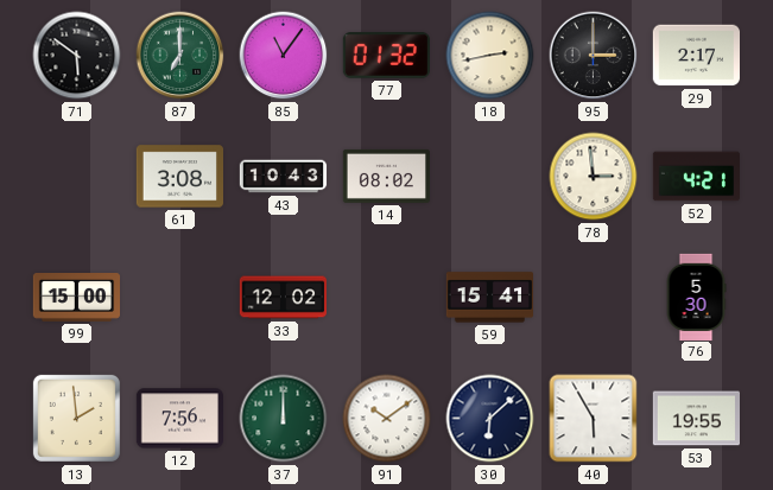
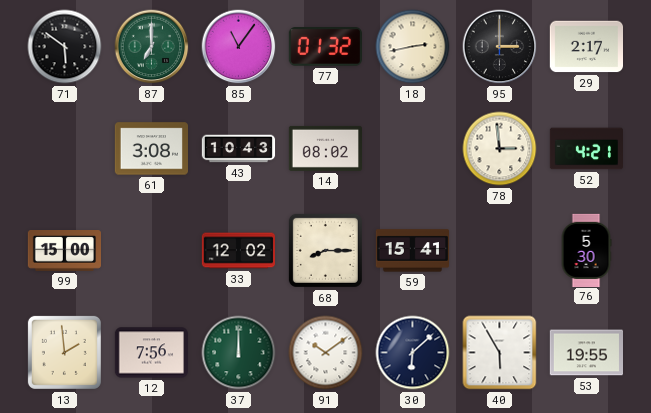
68: none -> 8:15 (325, 250)
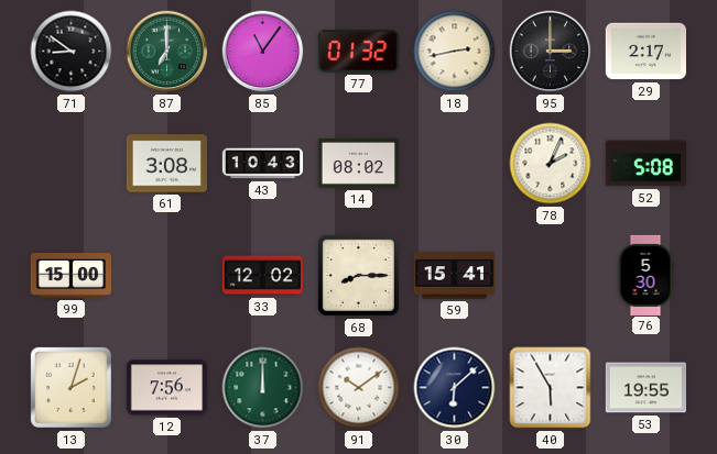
71: 5:51 -> 8:51 (72, 52)
78: 2:59 -> 2:04 (551, 164)
52: 4:21 -> 5:08 (645, 164)
13: 1:59 -> 2:03 (70, 387)
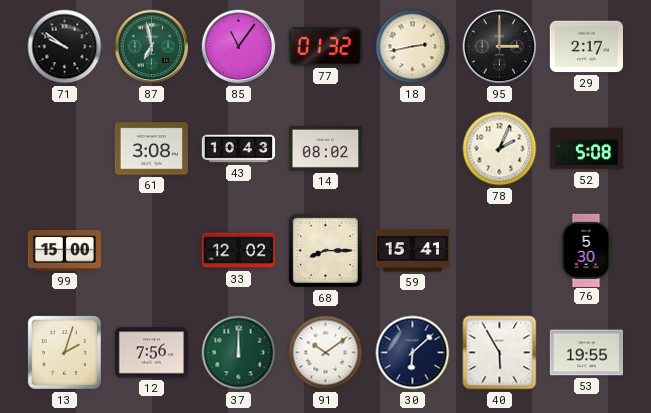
71: 8:51 -> 9:51 (65, 47)
87: 7:00 -> 6:58 (152, 47)
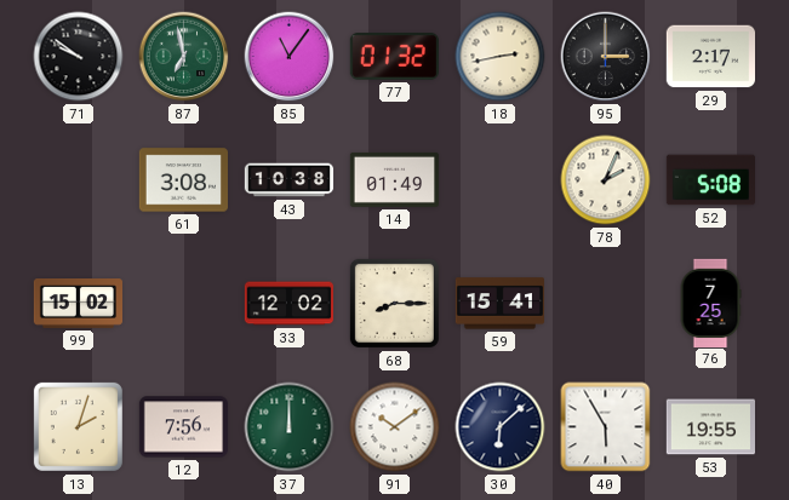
43: 10:43 -> 10:38 (290, 180)
14: 08:02 -> 01:49 (394, 179)
99: 15:00 -> 15:02 (78, 304)
76: 5:30 -> 7:25 (710, 303)
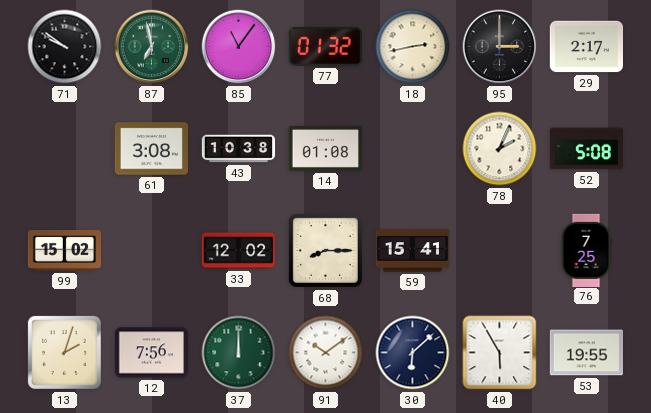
14: 01:49 -> 01:08 (325, 148)
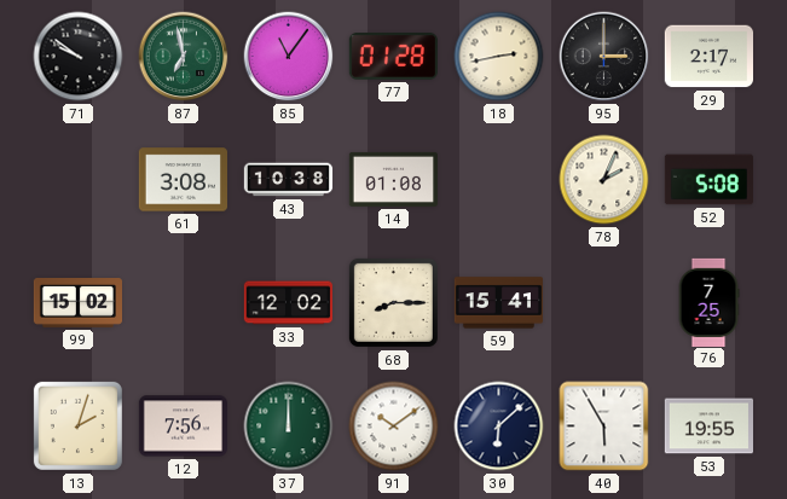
77: 01:32 -> 01:28 (393, 57)
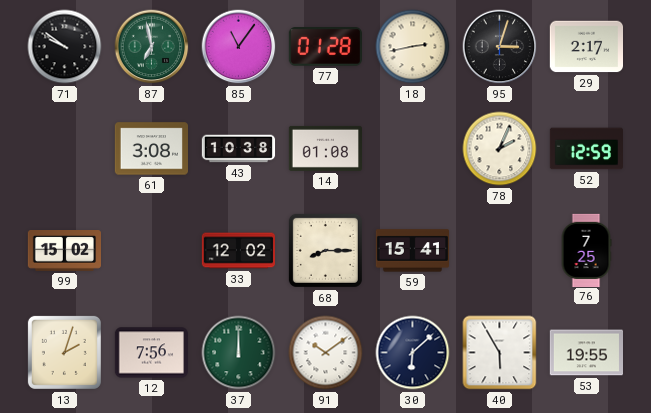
95: 3:00 -> 3:03 (500, 47)
52: 5:08 -> 12:59 (586, 149)
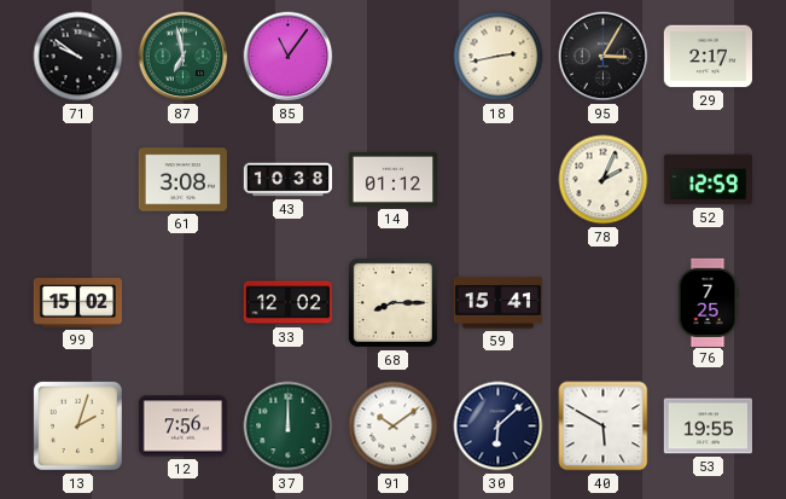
77: 01:28 -> none (325, 47)
95: 3:03 -> 3:05 (604, 57)
14: 01:08 -> 01:12 (392, 179)
40: 5:55 -> 5:50 (604, 427)
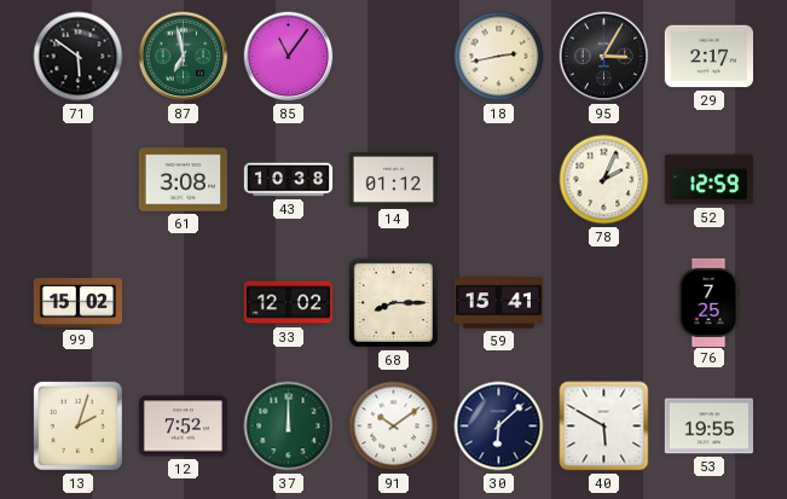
71: 9:51 -> 5:51 (79, 57)
12: 7:56 -> 7:52 (183, 427)
